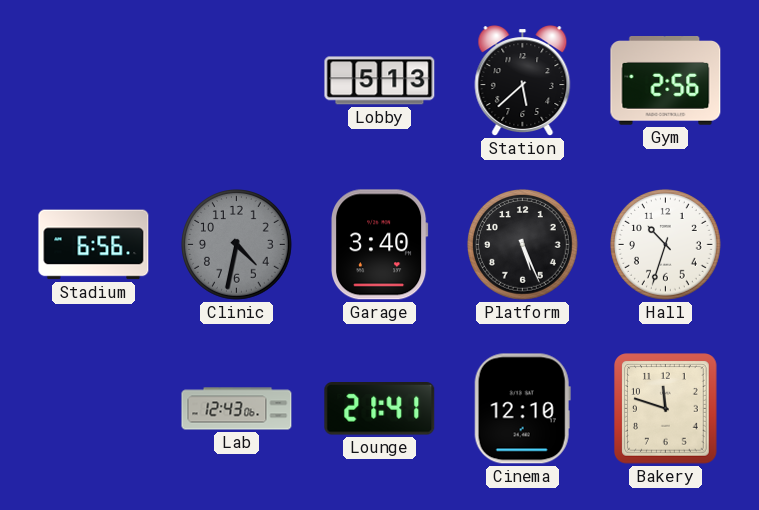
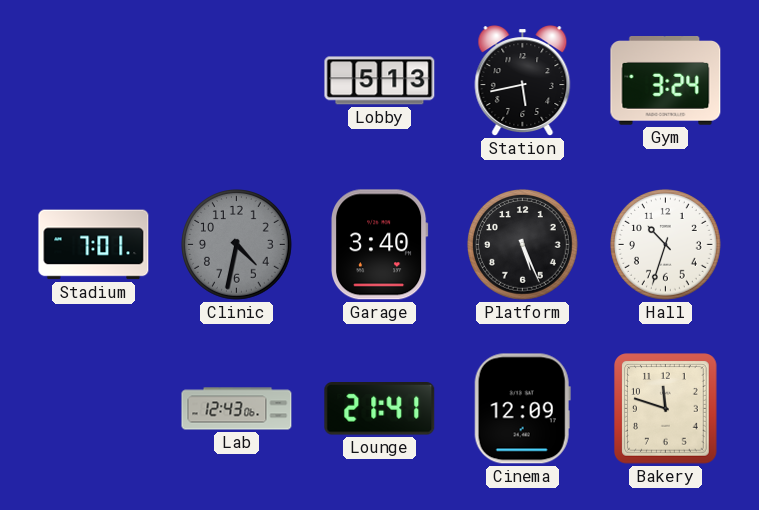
Station: 5:38 -> 5:43 (523, 81)
Gym: 2:56 -> 3:24 (666, 81)
Stadium: 6:56 -> 7:01 (94, 245)
Cinema: 12:10 -> 12:09 (522, 409)
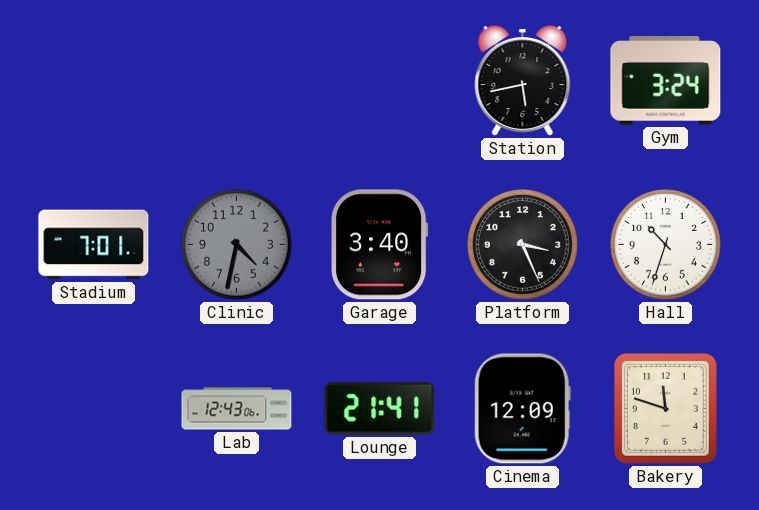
Lobby: 5:13 -> none (380, 81)
Platform: 5:26 -> 3:26 (523, 245)
